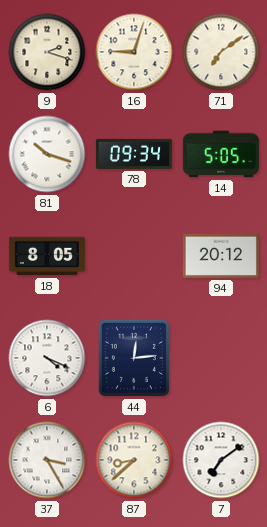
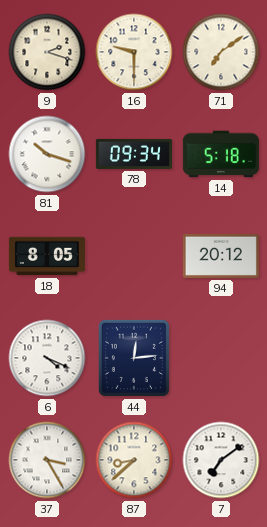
16: 9:03 -> 9:30 (134, 52)
14: 5:05 -> 5:18 (221, 154)
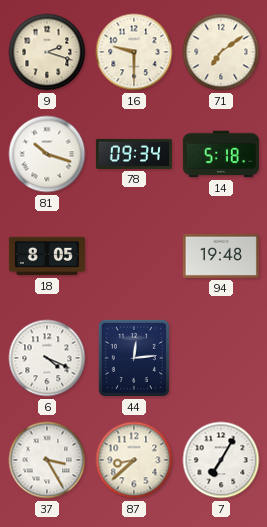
94: 20:12 -> 19:48 (221, 256)
7: 7:09 -> 7:05 (221, 460)
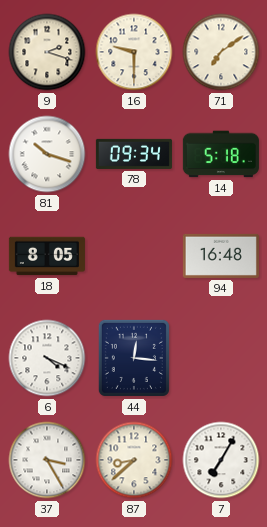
94: 19:48 -> 16:48 (221, 256)
44: 12:14 -> 12:16 (134, 358)
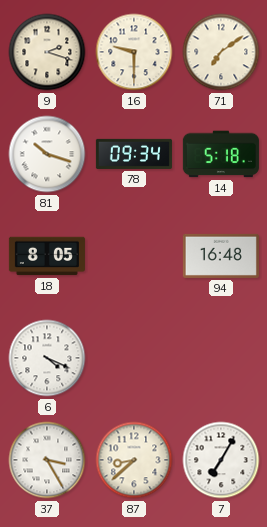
44: 12:16 -> none (134, 358)
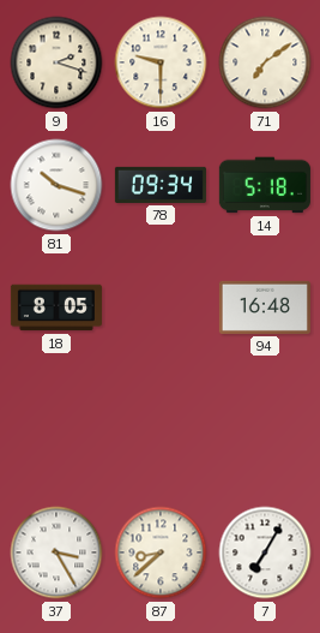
6: 4:19 -> none (47, 358)
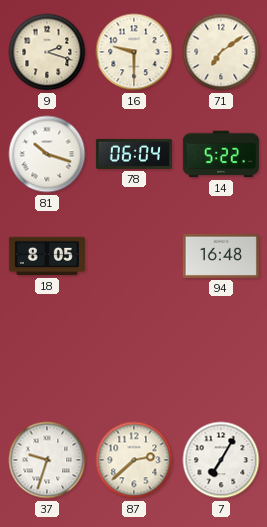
78: 09:34 -> 06:04 (134, 154)
14: 5:18 -> 5:22 (221, 154)
37: 3:25 -> 9:33 (47, 460)
87: 8:38 -> 2:38 (134, 460)
